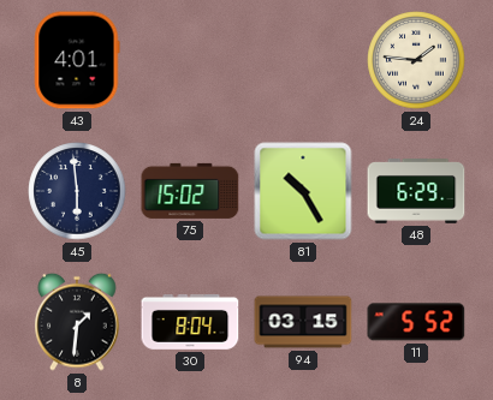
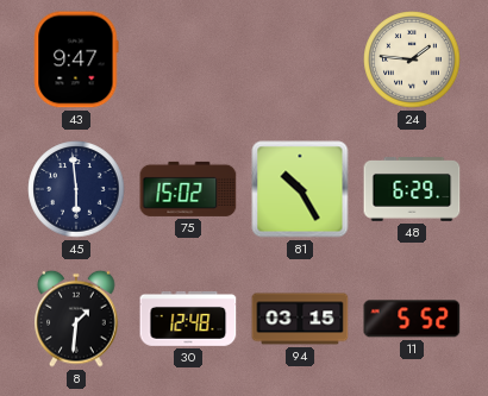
43: 4:01 -> 9:47 (76, 59)
30: 8:04 -> 12:48 (188, 319)
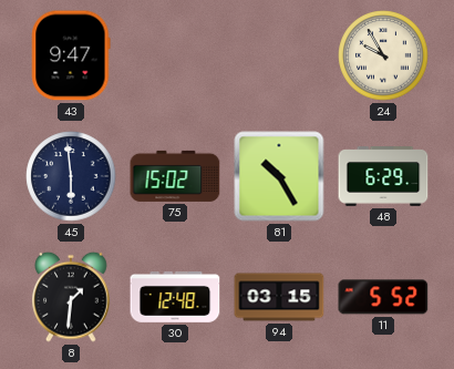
24: 1:46 -> 9:55 (383, 55)
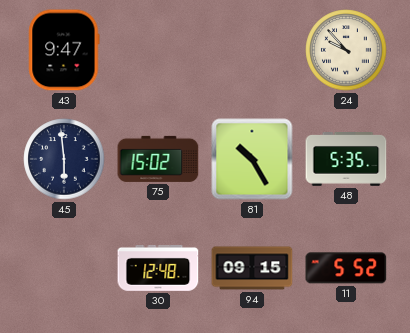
24: 9:55 -> 9:53 (346, 50)
48: 6:29 -> 5:35 (346, 159)
8: 1:31 -> none (71, 297)
94: 03:15 -> 09:15 (252, 268)
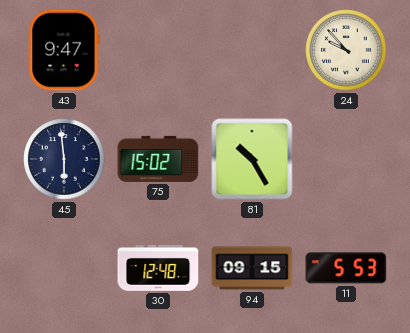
48: 5:35 -> none (346, 159)
11: 5:52 -> 5:53 (346, 268)
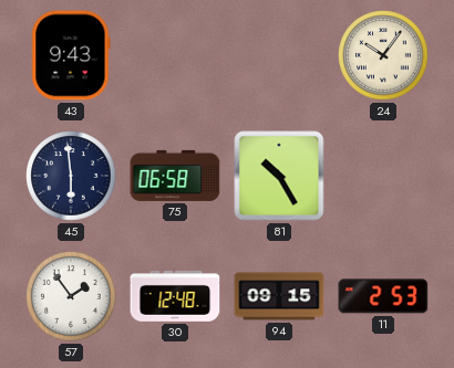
43: 9:47 -> 9:43 (71, 55)
24: 9:53 -> 10:06 (383, 55)
75: 15:02 -> 06:58 (175, 176)
57: none -> 1:54 (71, 296)
11: 5:53 -> 2:53 (383, 296)
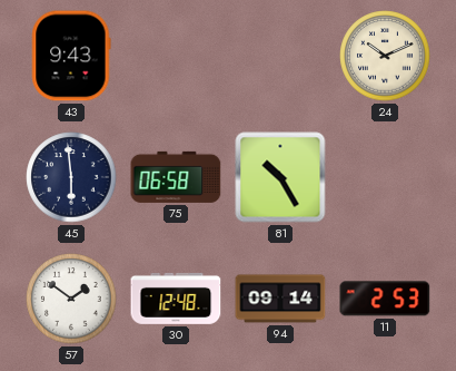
24: 10:06 -> 10:11 (385, 56)
57: 1:54 -> 1:51 (71, 299)
94: 09:15 -> 09:14 (280, 299)
